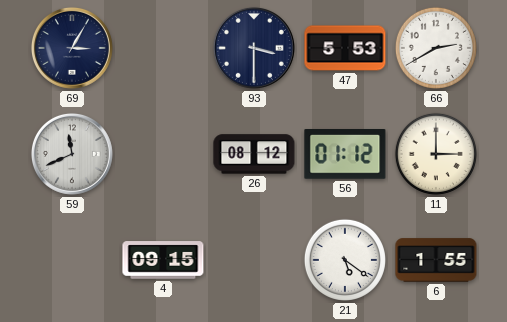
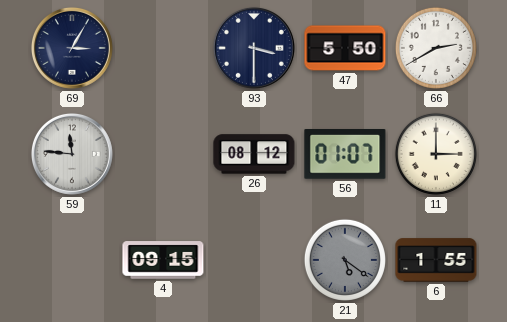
47: 5:53 -> 5:50 (345, 48)
59: 11:41 -> 11:46 (72, 154)
56: 01:12 -> 01:07 (345, 155)
21 dial: white -> grey (345, 260)
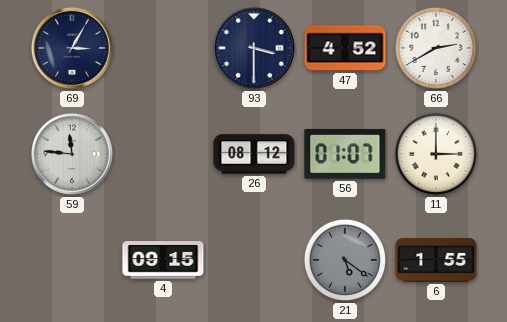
47: 5:50 -> 4:52 (345, 48)
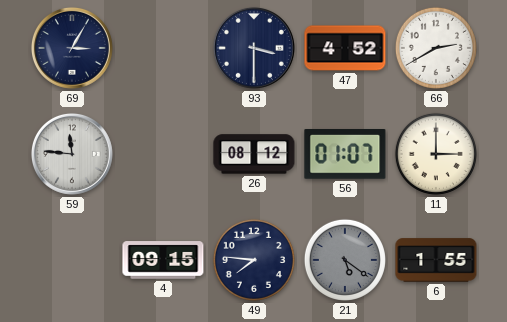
49: none -> 7:46 (254, 260)
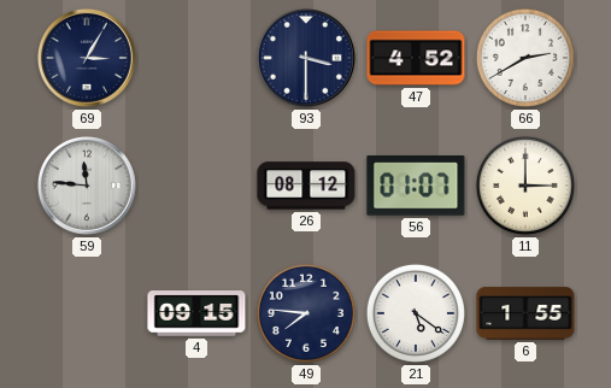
21 dial: grey -> white (416, 313)
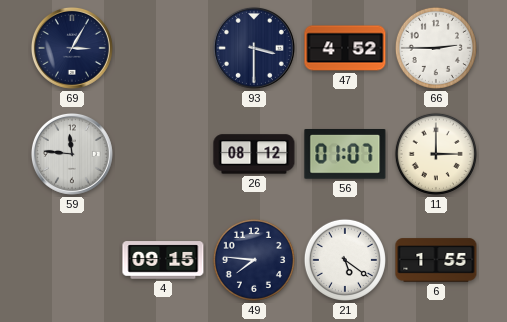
66: 2:40 -> 2:45 (436, 48)
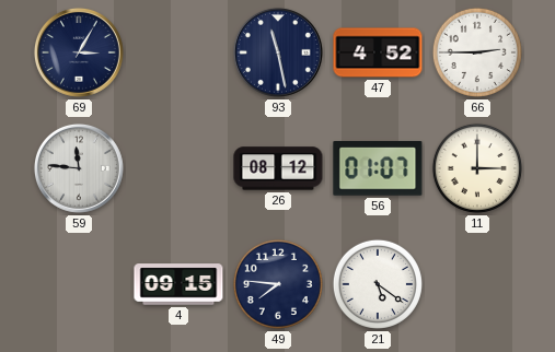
93: 3:30 -> 11:28 (278, 52)
6: 1:55 -> none (436, 260)
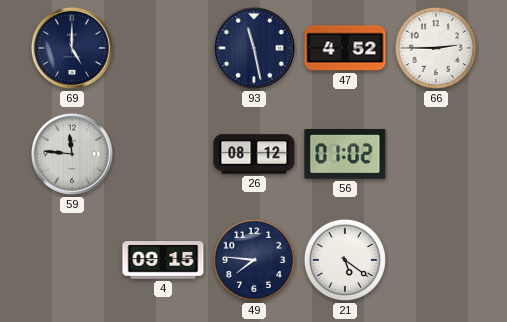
69: 3:05 -> 5:00 (72, 48)
56: 01:07 -> 01:02 (345, 155)
11: 3:00 -> none (477, 168)
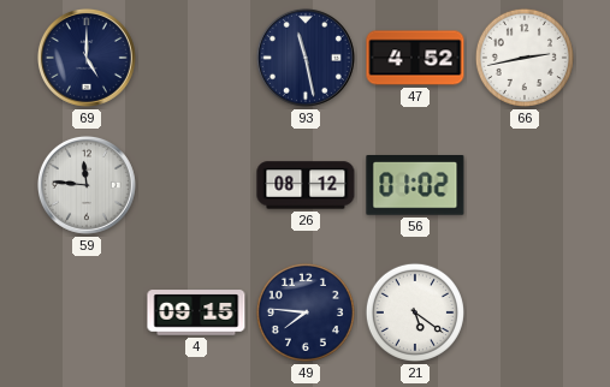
66: 2:45 -> 2:43 (525, 58)
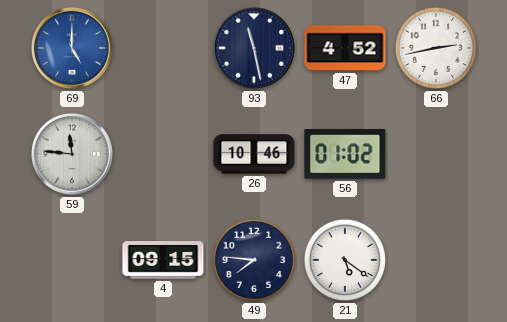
69 dial: navy -> blue (72, 48)
26: 08:12 -> 10:46 (254, 154)
